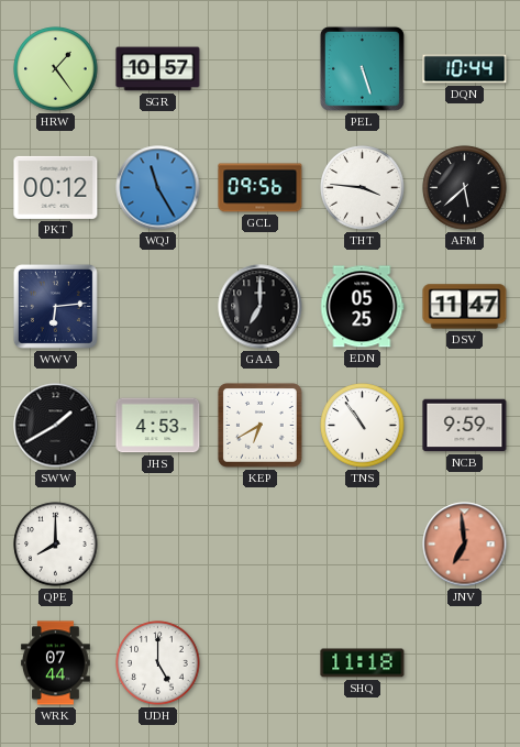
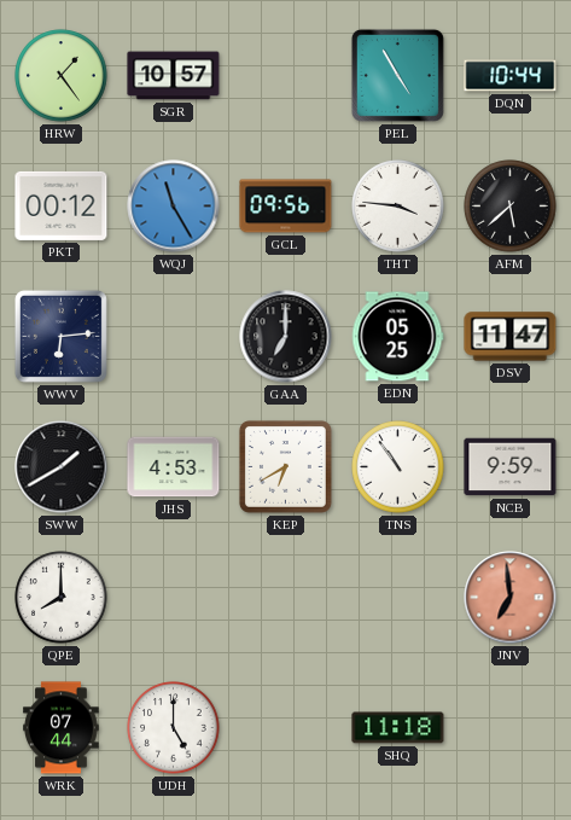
PEL: 5:27 -> 4:55 (397, 75)
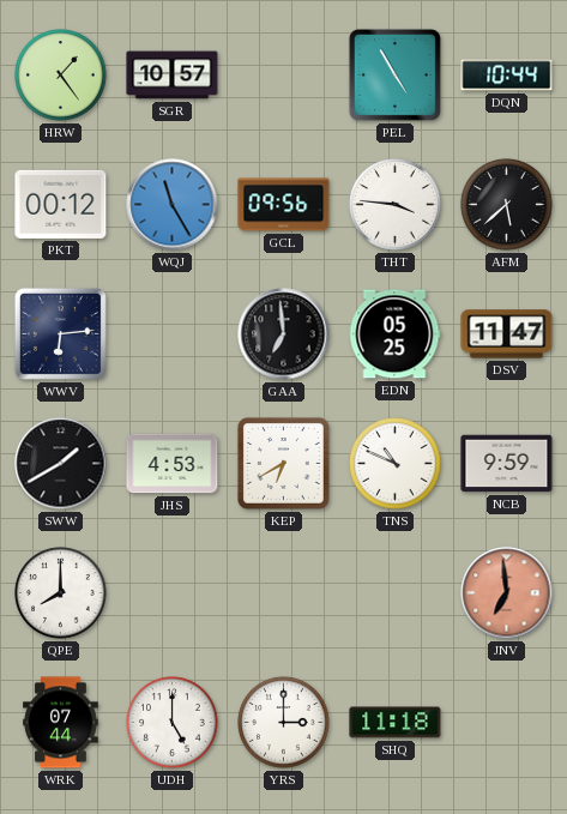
GAA: 7:00 -> 6:59 (284, 334)
TNS: 10:54 -> 10:49 (396, 464)
YRS: none -> 3:00 (284, 723)
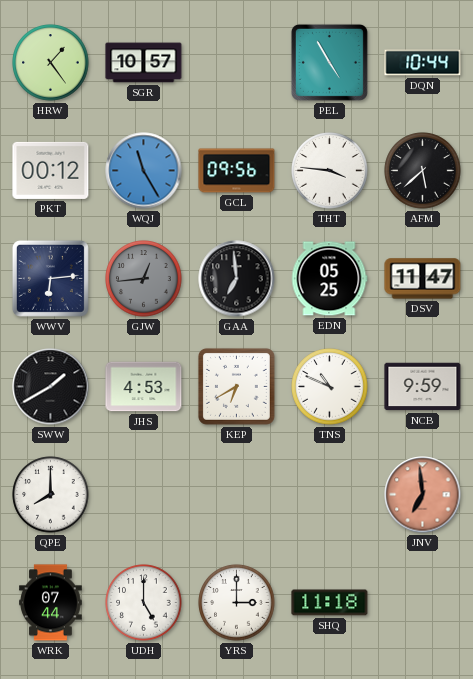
GJW: none -> 12:44 (144, 279)
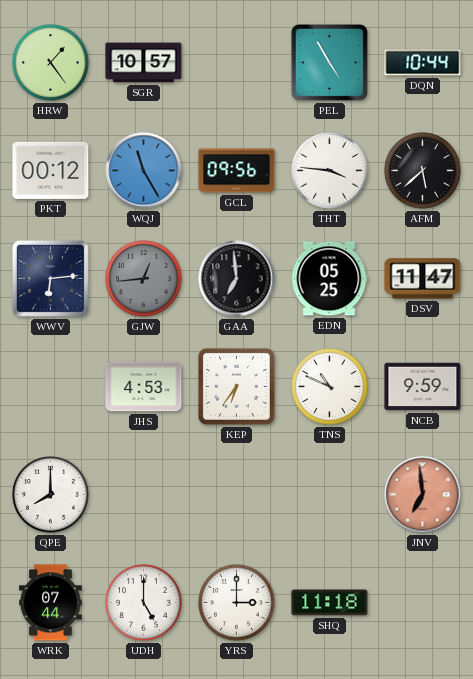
SWW: 1:40 -> none (51, 387)
KEP: 6:40 -> 6:36 (236, 386)
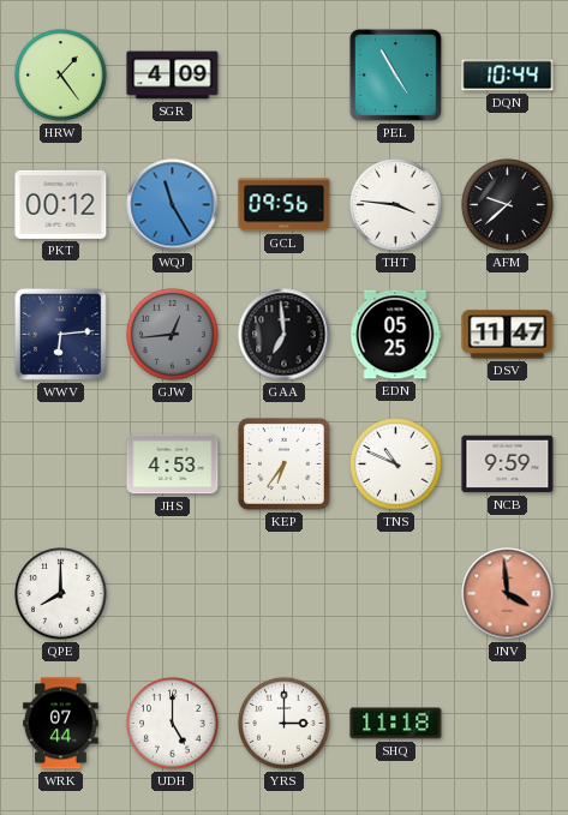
SGR: 10:57 -> 4:09 (173, 76)
AFM: 5:38 -> 9:38 (508, 205)
JNV: 6:59 -> 3:59 (508, 594)
